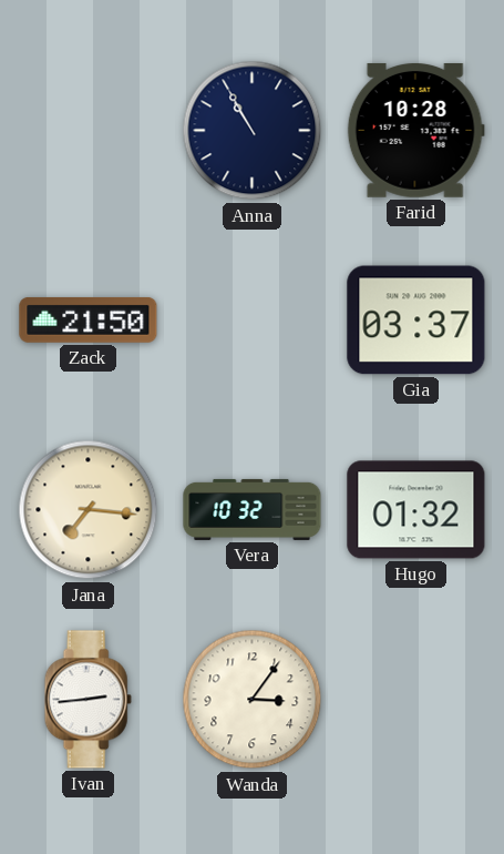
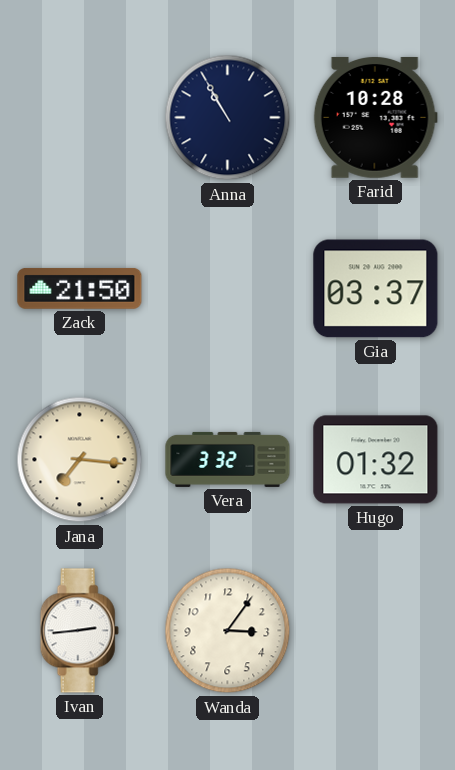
Vera: 10:32 -> 3:32 (228, 459)
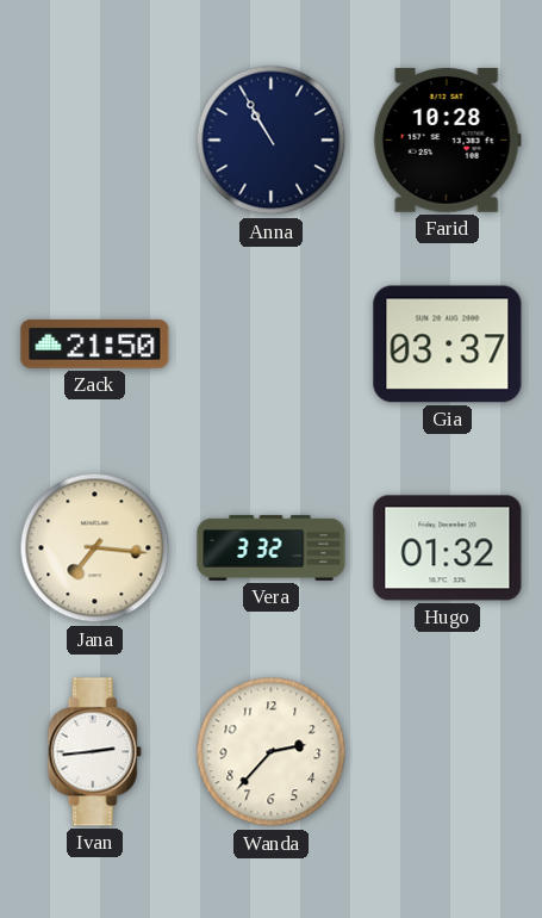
Wanda: 3:06 -> 2:37 (272, 752)
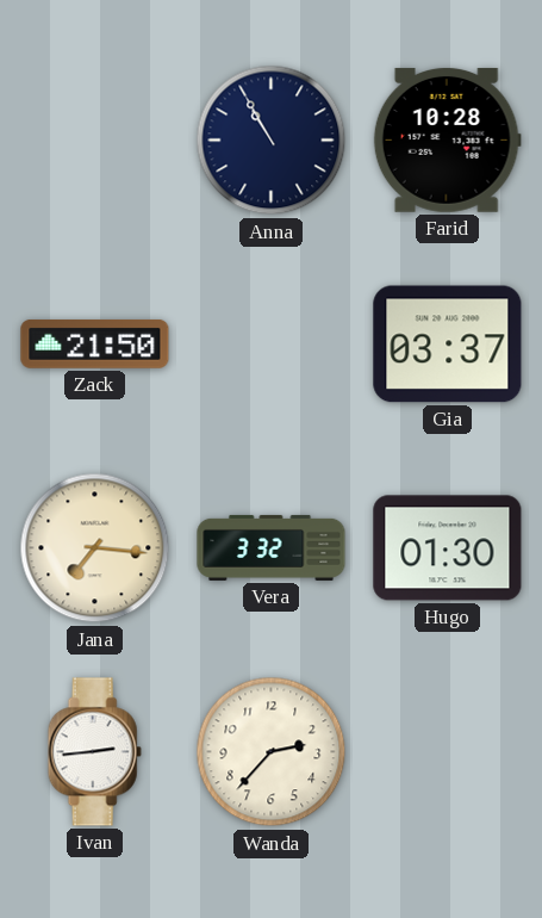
Hugo: 01:32 -> 01:30 (448, 548)
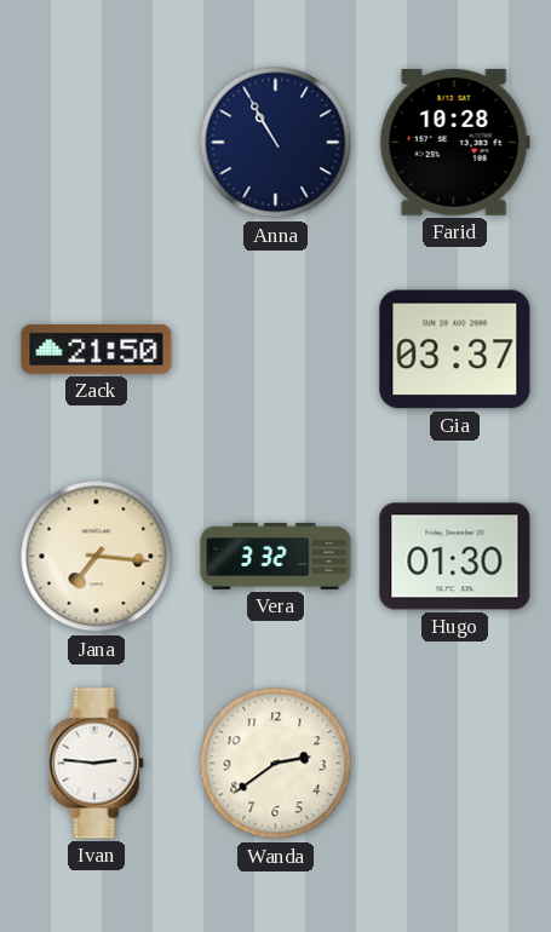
Ivan: 2:44 -> 2:46 (96, 764)
Wanda: 2:37 -> 2:39 (276, 764)
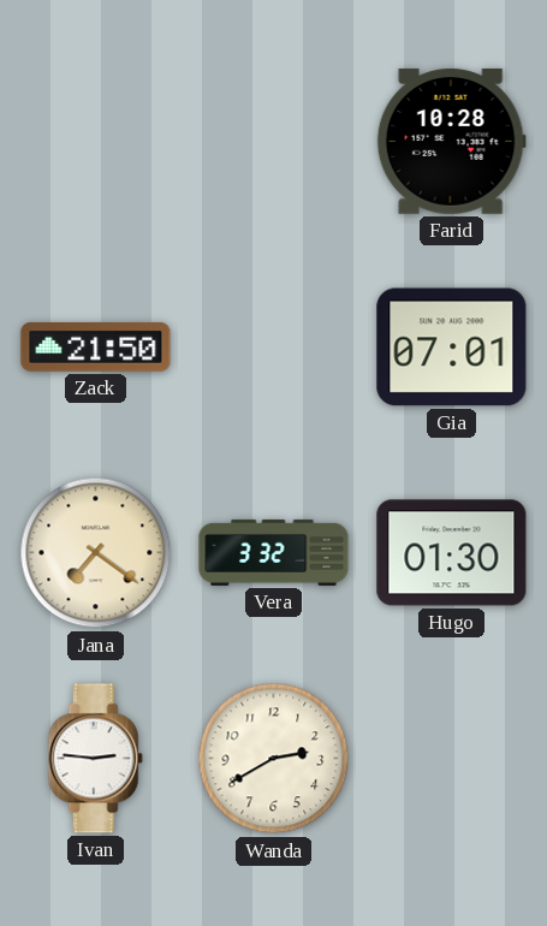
Anna: 10:55 -> none (276, 143)
Gia: 03:37 -> 07:01 (452, 348)
Jana: 7:16 -> 7:21 (96, 553)
Wanda: 2:39 -> 2:40 (274, 759)
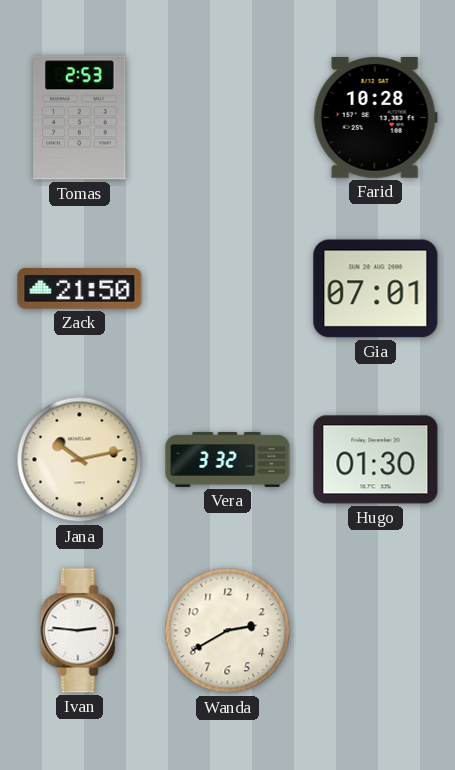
Tomas: none -> 2:53 (80, 118)
Jana: 7:21 -> 10:13 (80, 460)
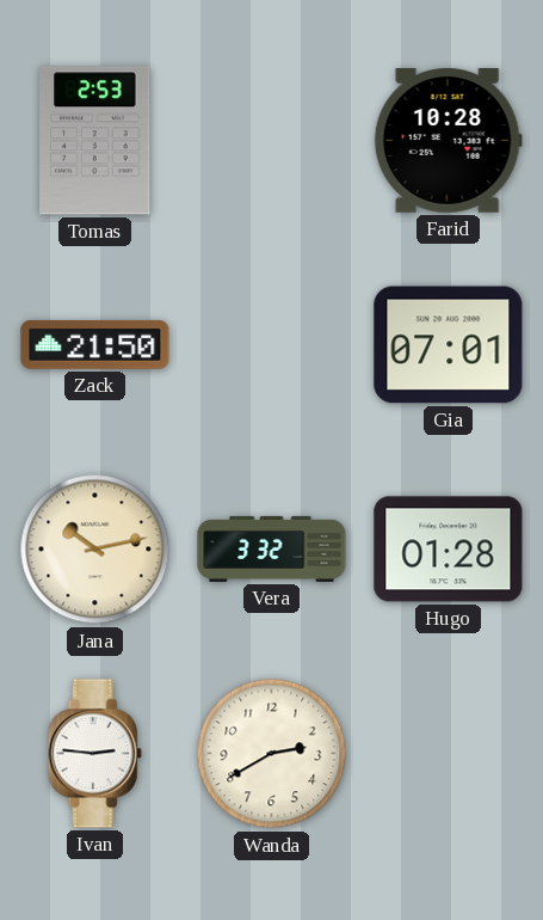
Hugo: 01:30 -> 01:28 (449, 550)
